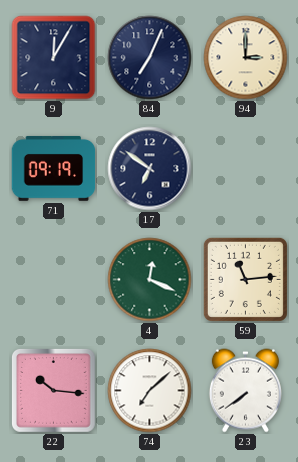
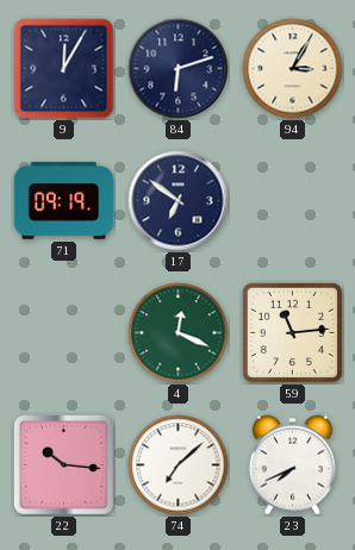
84: 7:04 -> 6:12 (179, 69)
94: 3:00 -> 3:05 (293, 69)
23: 7:39 -> 7:41 (292, 465)
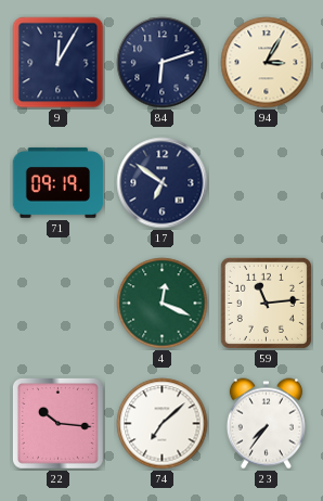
23: 7:41 -> 7:36 (266, 424)
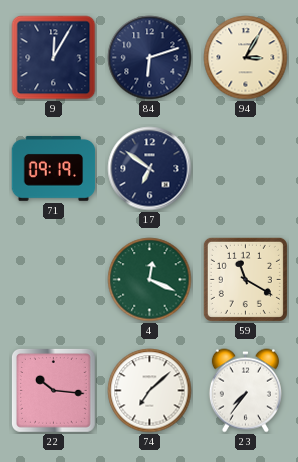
59: 11:14 -> 11:20 (245, 279)
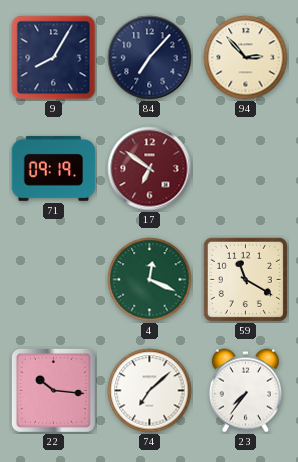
9: 12:05 -> 8:05 (54, 58)
84: 6:12 -> 7:07 (150, 58)
94: 3:05 -> 2:53 (246, 58)
17 dial: navy -> burgundy (150, 169)
